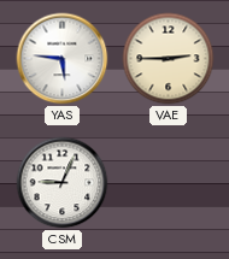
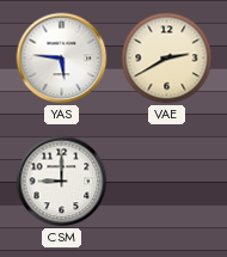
VAE: 2:45 -> 2:40 (167, 59)
CSM: 9:04 -> 9:00 (62, 182)
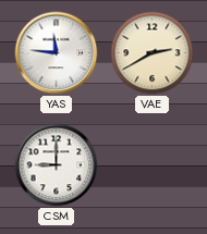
YAS: 5:46 -> 11:46 (57, 53)
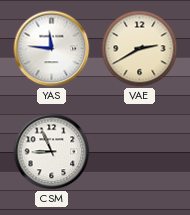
CSM: 9:00 -> 8:56 (52, 152)
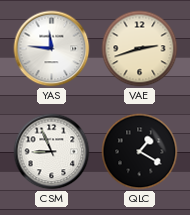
VAE: 2:40 -> 2:42 (140, 49)
QLC: none -> 1:20 (140, 152)
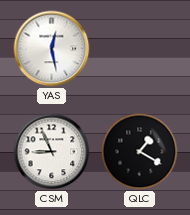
YAS: 11:46 -> 12:28 (52, 49)
VAE: 2:42 -> none (140, 49)
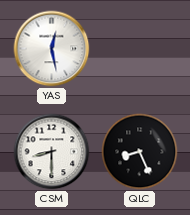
CSM: 8:56 -> 8:30 (52, 152)
QLC: 1:20 -> 8:26 (140, 152)
